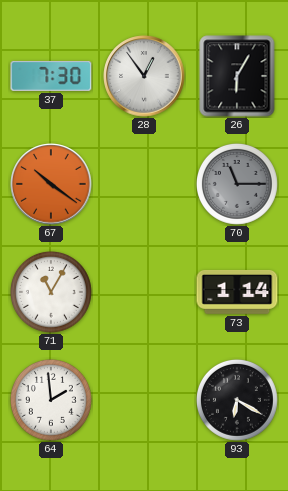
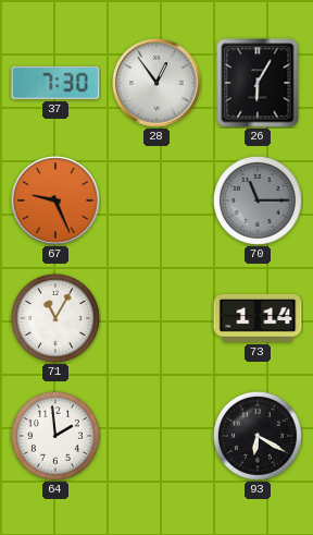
67: 10:21 -> 9:26 (55, 200)
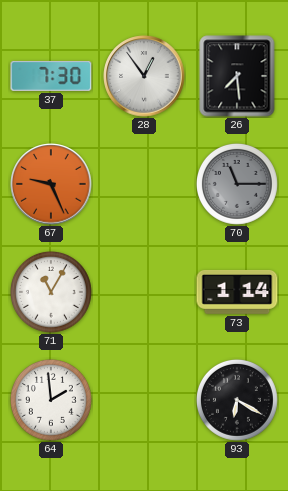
26: 6:05 -> 7:29 (237, 76)
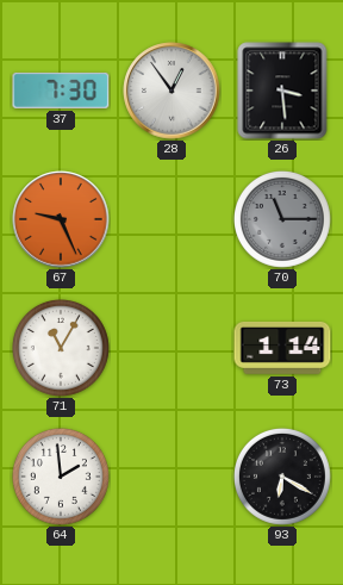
26: 7:29 -> 3:29 (282, 91)
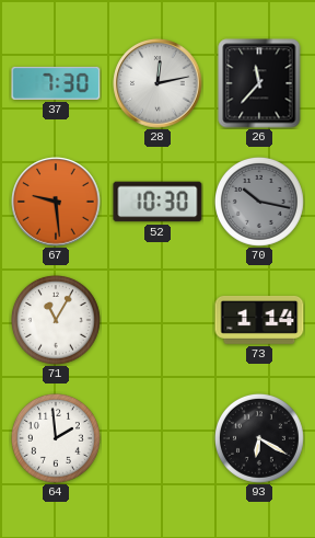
28: 12:54 -> 12:13 (157, 83)
26: 3:29 -> 11:37 (259, 83)
67: 9:26 -> 9:29 (56, 202)
52: none -> 10:30 (157, 202)
70: 11:15 -> 10:17 (259, 202)
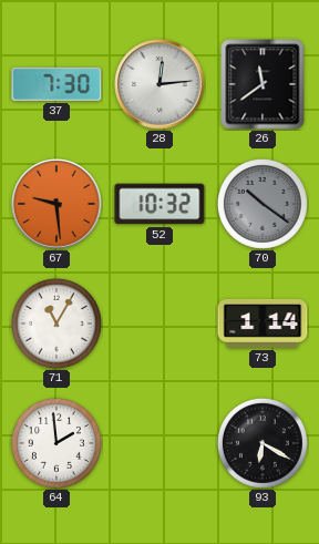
28: 12:13 -> 12:14 (159, 84)
26: 11:37 -> 11:39 (263, 84)
52: 10:30 -> 10:32 (159, 204)
70: 10:17 -> 10:21 (263, 204)
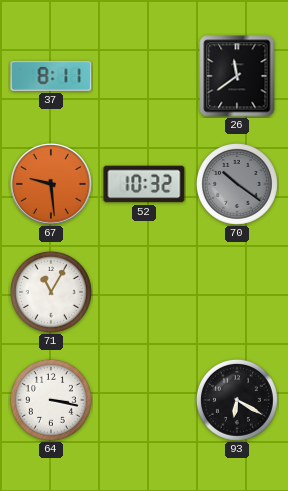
37: 7:30 -> 8:11 (51, 76)
28: 12:14 -> none (159, 84)
73: 1:14 -> none (263, 324)
64: 1:59 -> 3:17 (51, 400)
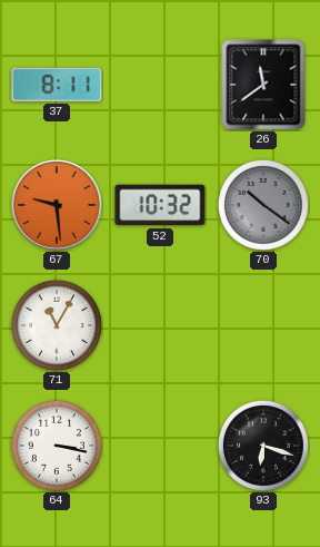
93: 6:20 -> 6:18 (263, 446)
